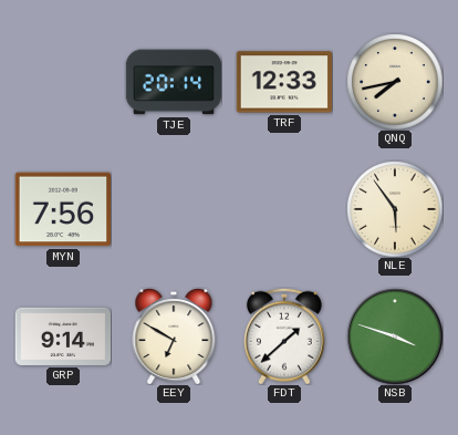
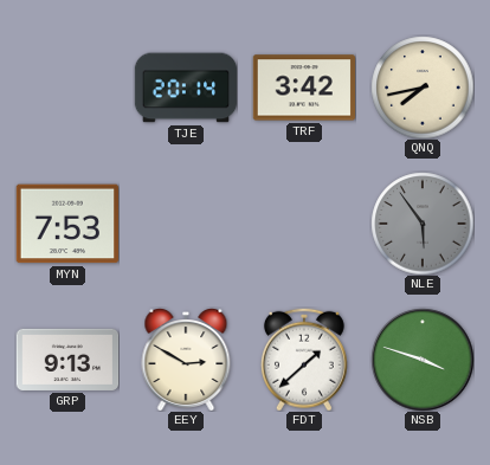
TRF: 12:33 -> 3:42 (303, 88)
MYN: 7:56 -> 7:53 (66, 224)
NLE dial: cream -> grey (423, 224)
GRP: 9:14 -> 9:13 (67, 360)
EEY: 6:50 -> 2:50 (186, 360)
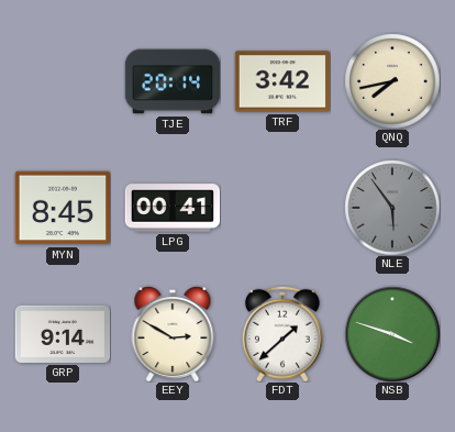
MYN: 7:53 -> 8:45 (62, 208)
LPG: none -> 00:41 (173, 208)
GRP: 9:13 -> 9:14 (63, 334)
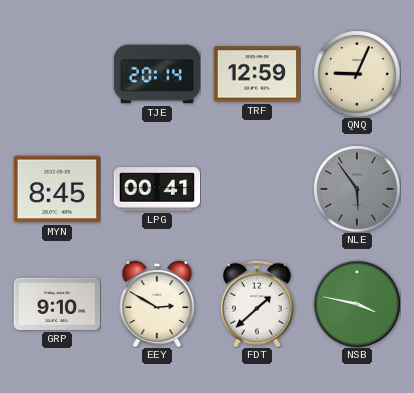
TRF: 3:42 -> 12:59 (256, 74)
QNQ: 7:43 -> 9:04 (357, 74)
GRP: 9:14 -> 9:10 (57, 304)
NSB: 3:48 -> 3:47 (357, 304)
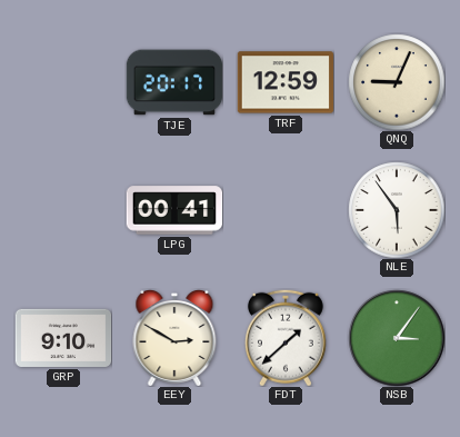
TJE: 20:14 -> 20:17 (174, 82)
MYN: 8:45 -> none (56, 189)
NLE dial: grey -> white (397, 210)
NSB: 3:47 -> 3:06 (397, 338)
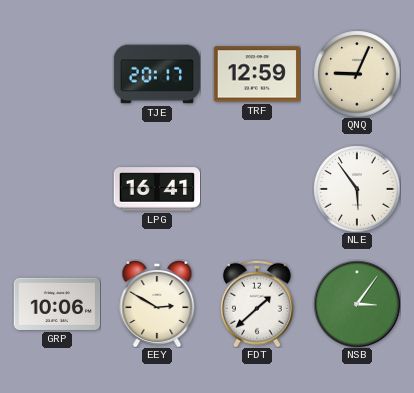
LPG: 00:41 -> 16:41 (157, 189)
GRP: 9:10 -> 10:06 (57, 304)
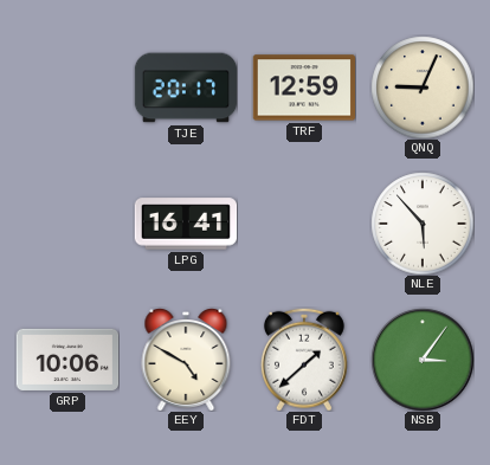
NLE: 5:54 -> 5:53 (423, 224)
EEY: 2:50 -> 4:50 (186, 360)
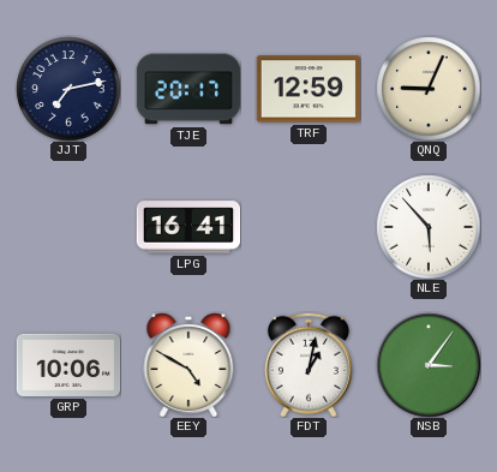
JJT: none -> 7:13 (68, 89)
FDT: 1:38 -> 1:02 (309, 365)
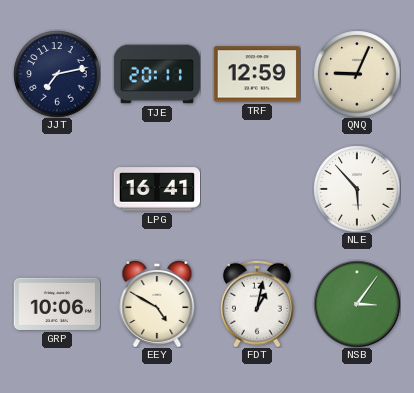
TJE: 20:17 -> 20:11 (157, 74)
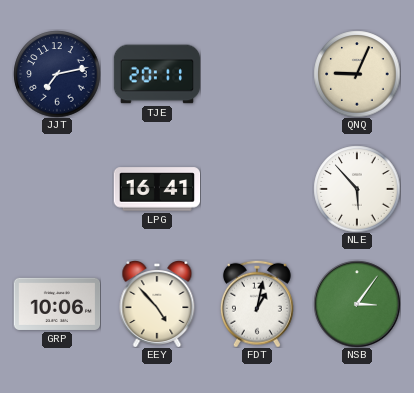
TRF: 12:59 -> none (256, 74)
EEY: 4:50 -> 4:53 (157, 304)
